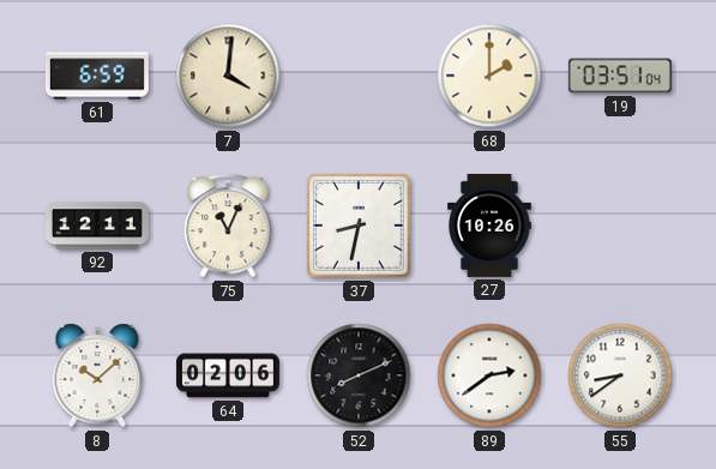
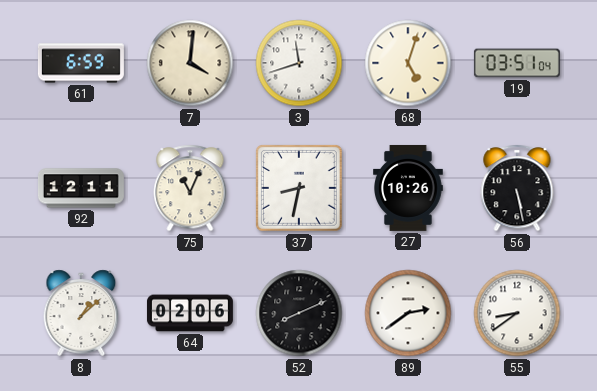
3: none -> 11:42 (299, 63)
68: 2:00 -> 5:03 (408, 63)
56: none -> 5:28 (517, 188)
8: 10:08 -> 1:08 (81, 313)
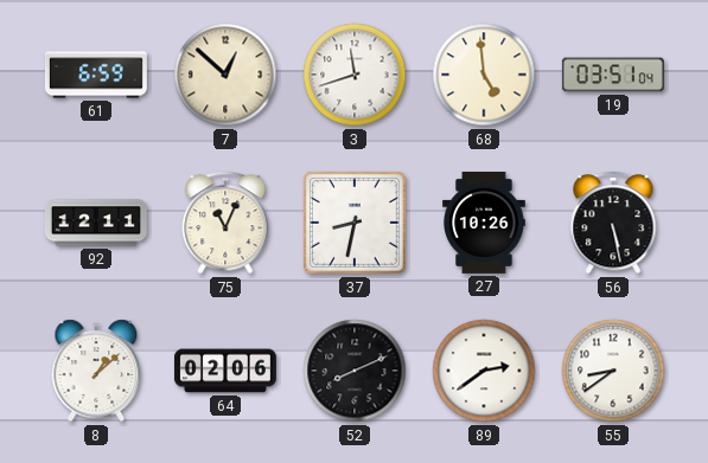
7: 4:01 -> 12:52 (225, 75)
68: 5:03 -> 4:59 (484, 75)
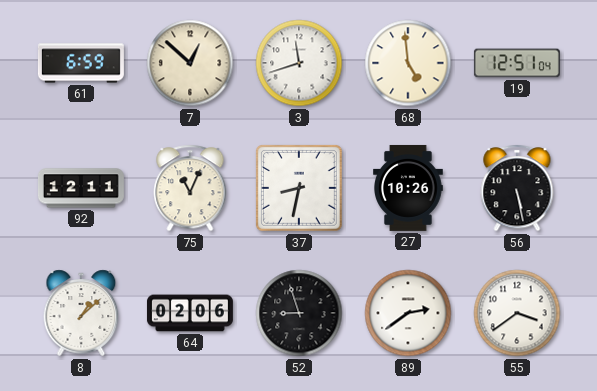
19: 03:51 -> 12:51 (517, 63)
52: 8:11 -> 8:57 (299, 313)
55: 8:39 -> 3:39 (517, 313)
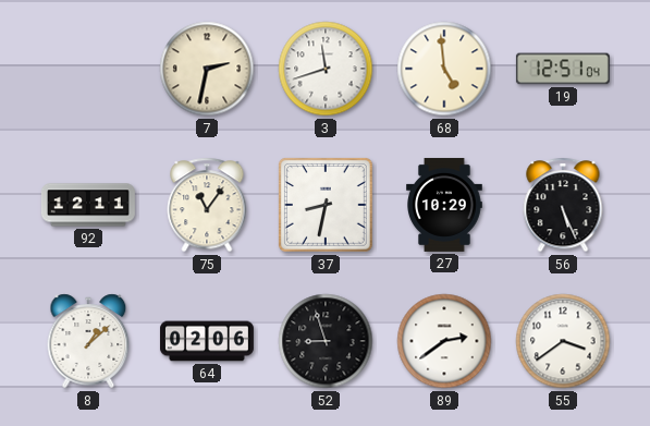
61: 6:59 -> none (81, 63)
7: 12:52 -> 2:32 (207, 69)
75: 11:04 -> 11:06 (207, 205)
27: 10:26 -> 10:29 (445, 205)
56: 5:28 -> 5:26 (563, 205)
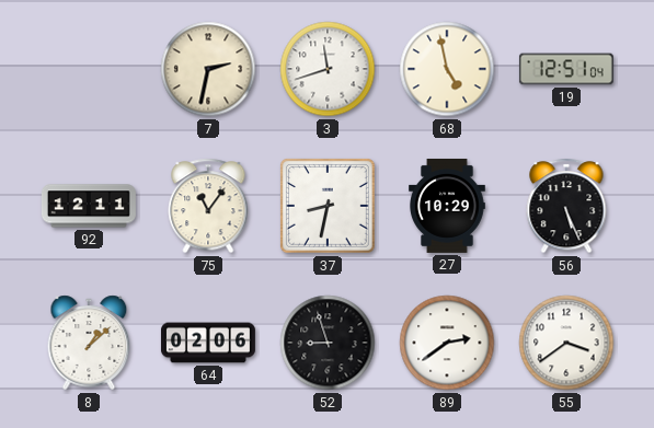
68: 4:59 -> 4:58 (447, 69)
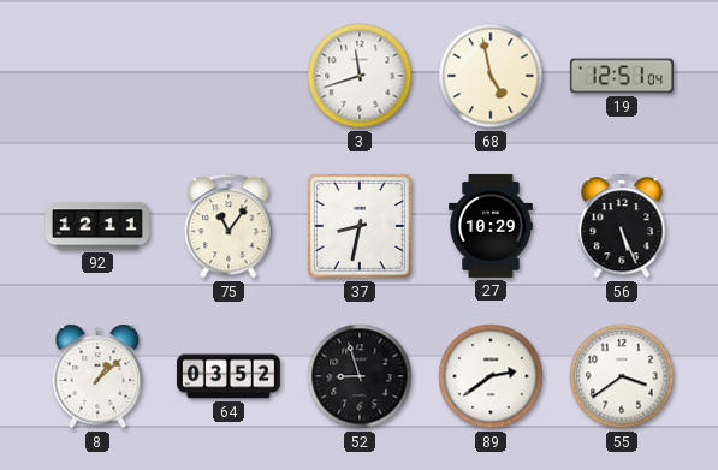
7: 2:32 -> none (208, 69)
64: 02:06 -> 03:52 (229, 376)
